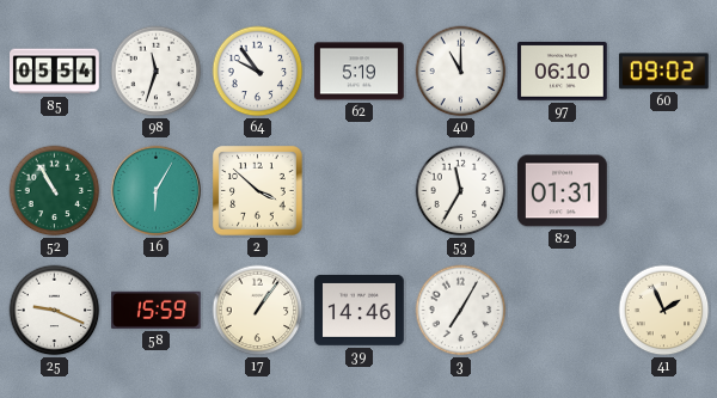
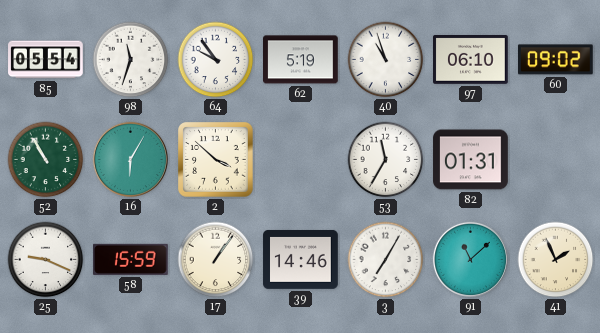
40: 11:00 -> 10:57 (386, 60)
91: none -> 11:08 (470, 259)
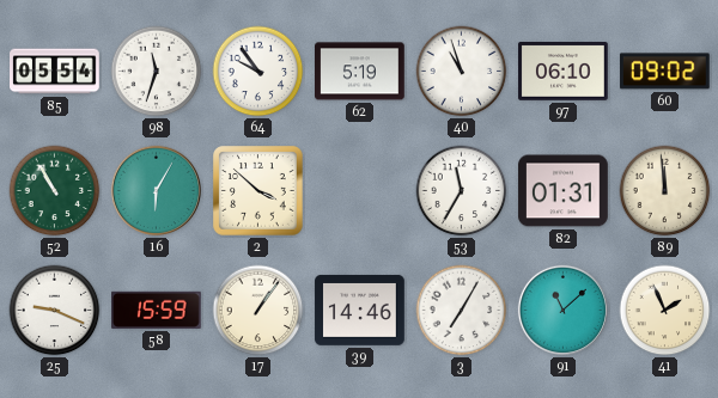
89: none -> 11:59 (665, 191)
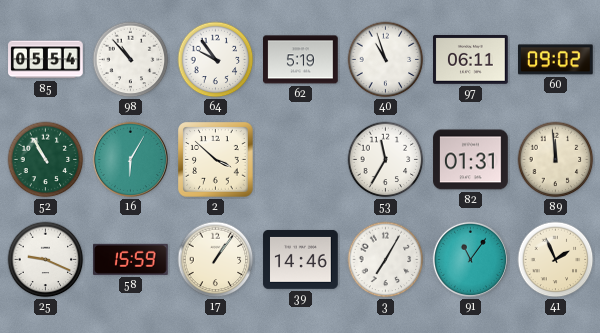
98: 11:33 -> 10:53 (131, 60)
97: 06:10 -> 06:11 (471, 60)
91: 11:08 -> 11:06 (470, 259)
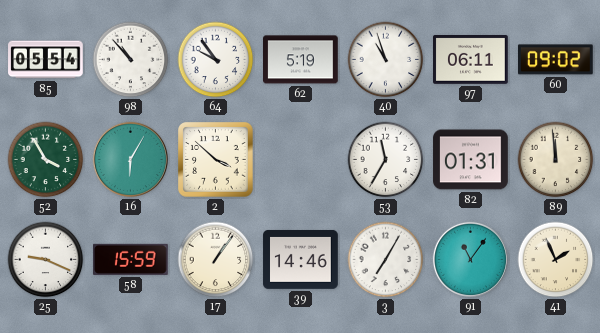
52: 10:55 -> 3:55 (46, 160)
